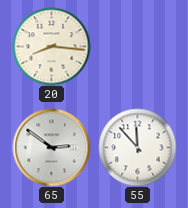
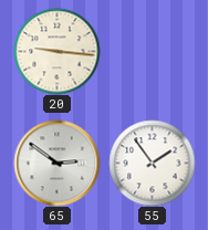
20: 8:16 -> 9:16 (56, 51)
55: 11:53 -> 1:54 (152, 163)
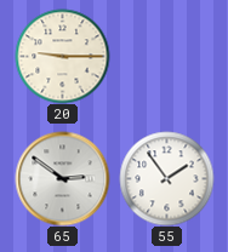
20: 9:16 -> 9:15 (62, 56)
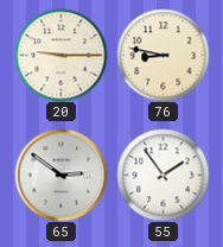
76: none -> 8:47 (163, 55)
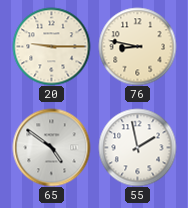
65: 2:51 -> 4:51 (51, 147)
55: 1:54 -> 1:58 (137, 147)
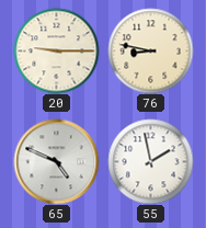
65: 4:51 -> 4:49 (56, 161)
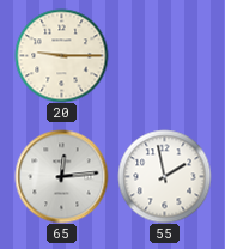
76: 8:47 -> none (150, 50)
65: 4:49 -> 12:14 (61, 176)
